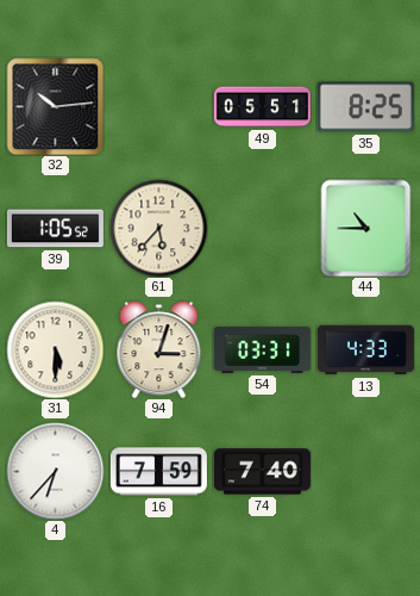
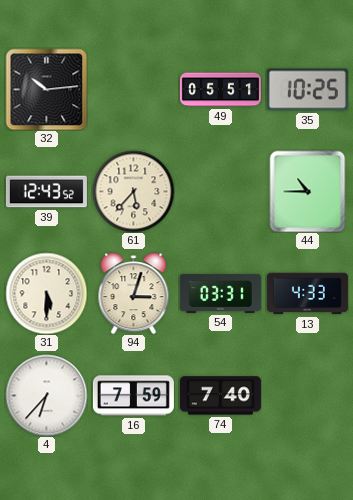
35: 8:25 -> 10:25 (307, 90)
39: 1:05 -> 12:43 (46, 192)
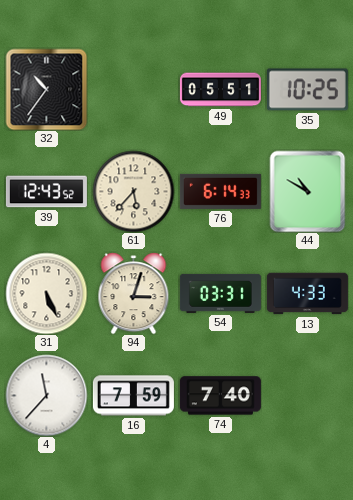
32: 10:14 -> 10:36 (46, 89)
76: none -> 6:14 (220, 191)
44: 10:45 -> 10:50 (308, 191)
31: 5:30 -> 5:26 (46, 293)
4: 6:37 -> 11:37 (46, 395)
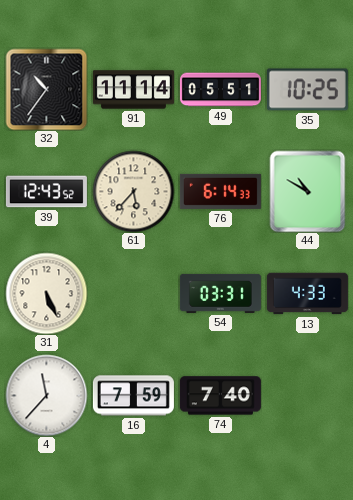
91: none -> 11:14 (133, 90)
94: 3:03 -> none (134, 293)
